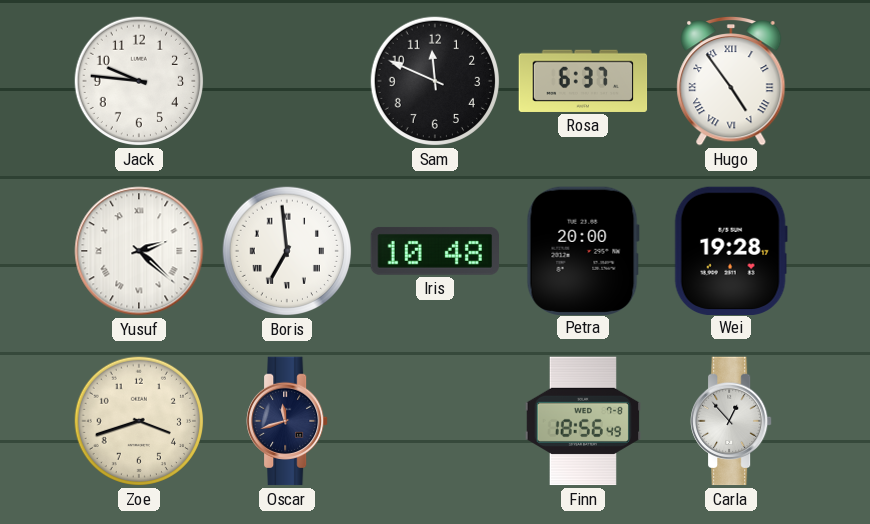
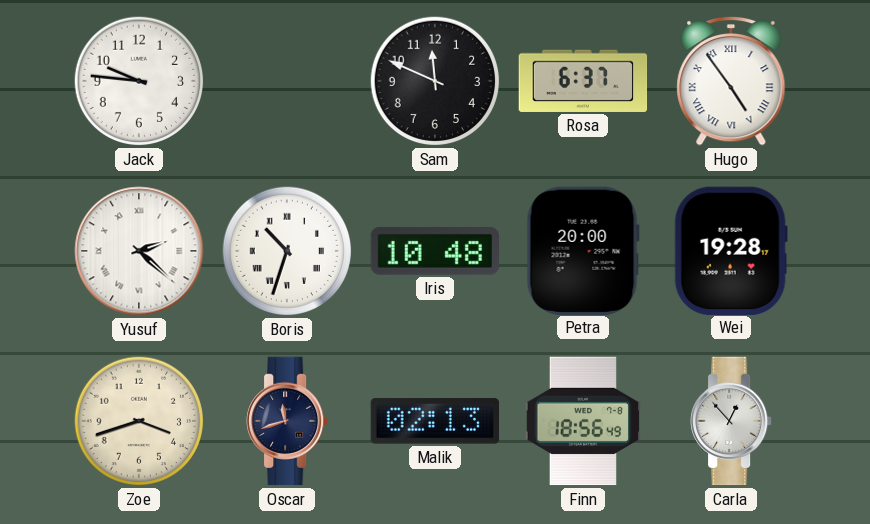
Boris: 6:59 -> 10:33 (287, 251)
Malik: none -> 02:13 (435, 421)
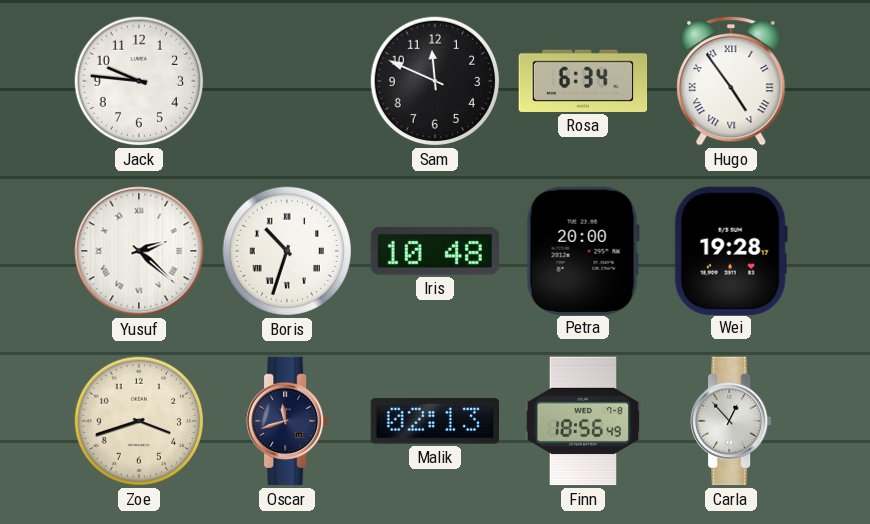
Rosa: 6:37 -> 6:34 (583, 81)
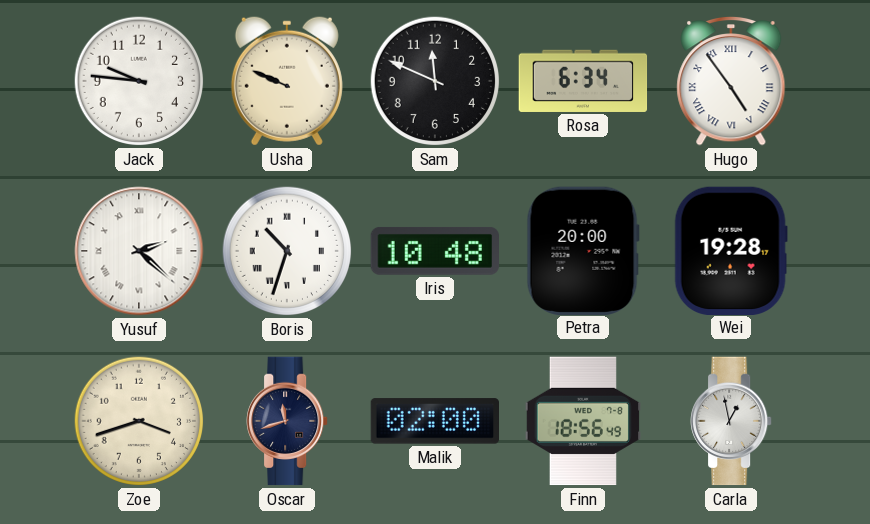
Usha: none -> 9:49 (287, 81)
Malik: 02:13 -> 02:00 (435, 421)
Carla: 12:53 -> 12:58 (731, 421)
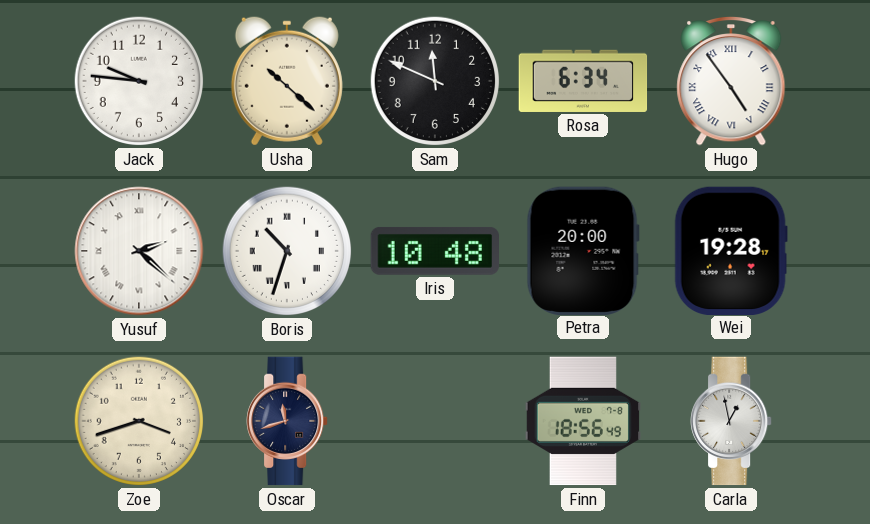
Usha: 9:49 -> 10:22 (287, 81)
Malik: 02:00 -> none (435, 421)
